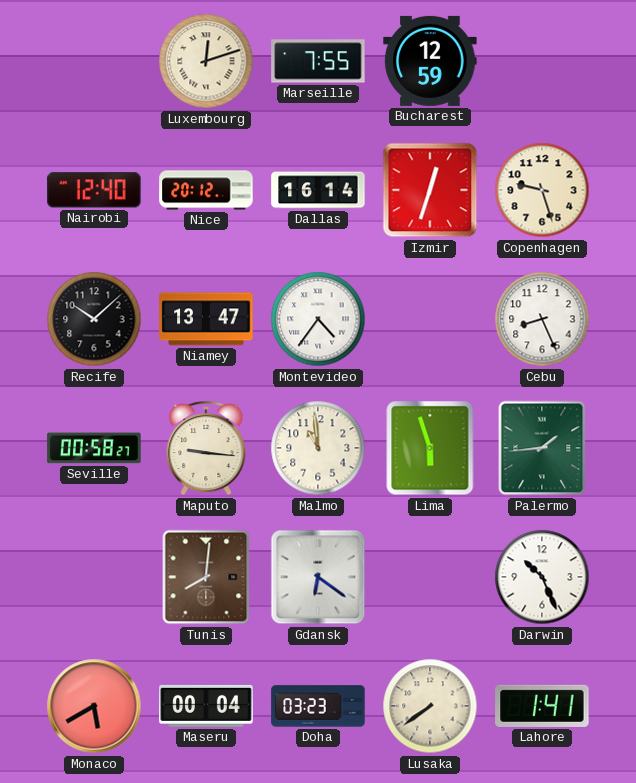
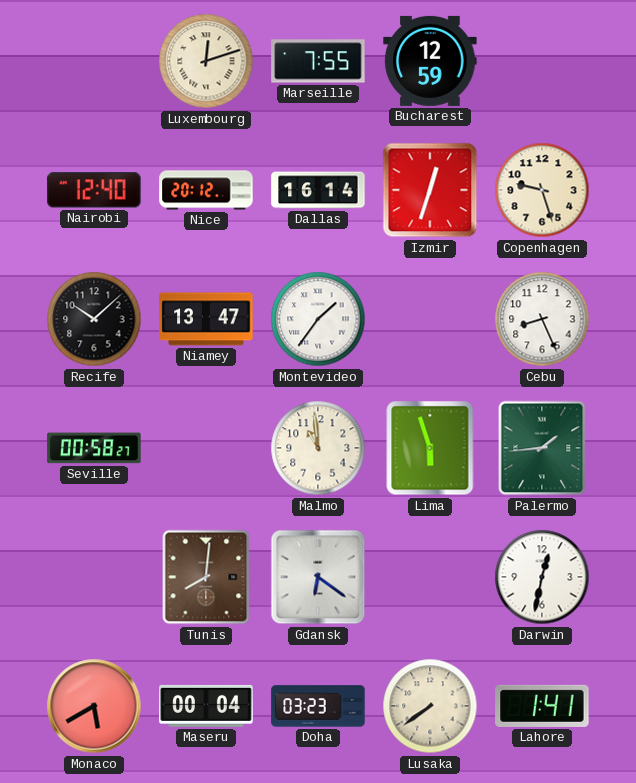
Montevideo: 4:36 -> 1:36 (318, 319)
Maputo: 9:16 -> none (206, 449)
Darwin: 10:26 -> 12:32 (542, 577)
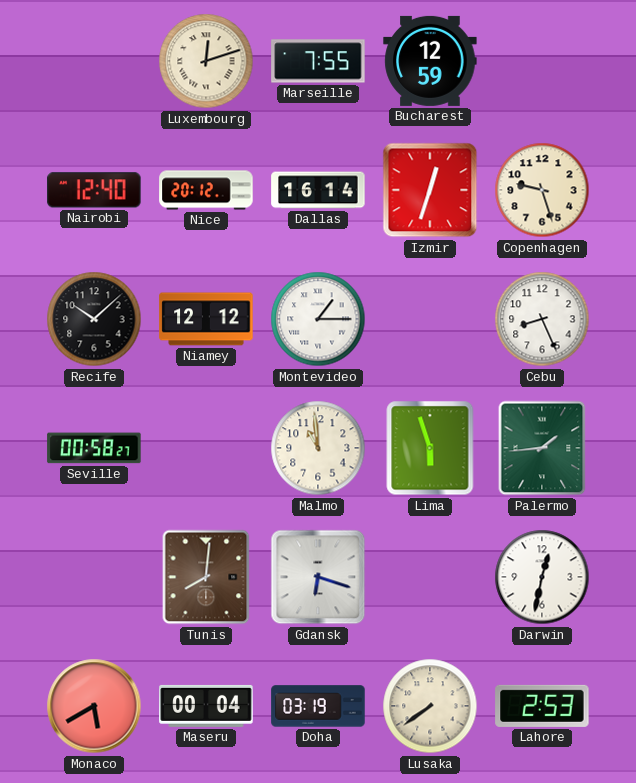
Niamey: 13:47 -> 12:12 (206, 319)
Montevideo: 1:36 -> 1:15 (318, 319)
Gdansk: 6:21 -> 6:18 (318, 577)
Doha: 03:23 -> 03:19 (318, 706)
Lahore: 1:41 -> 2:53 (542, 706)
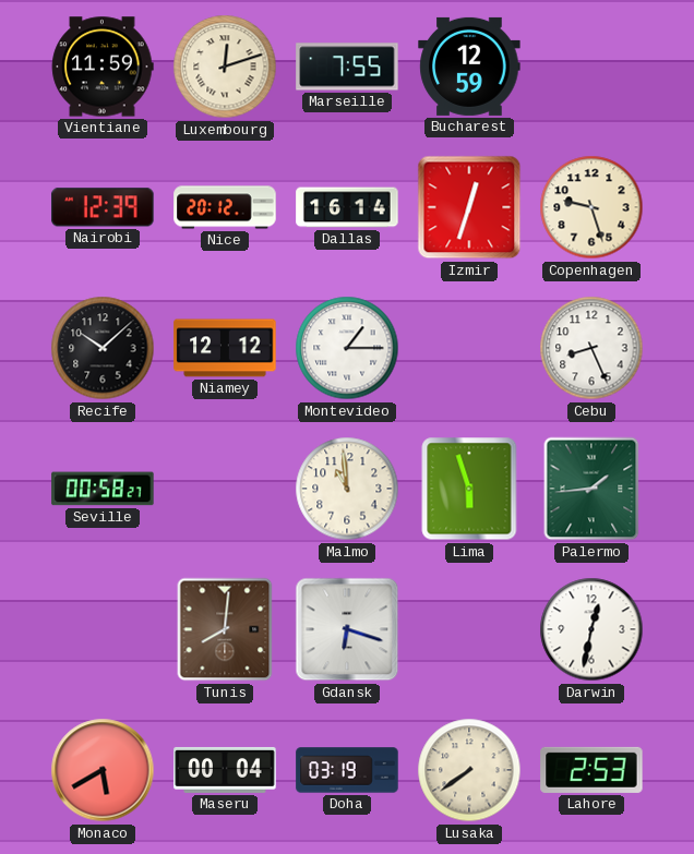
Vientiane: none -> 11:59 (103, 67)
Nairobi: 12:40 -> 12:39 (103, 207)
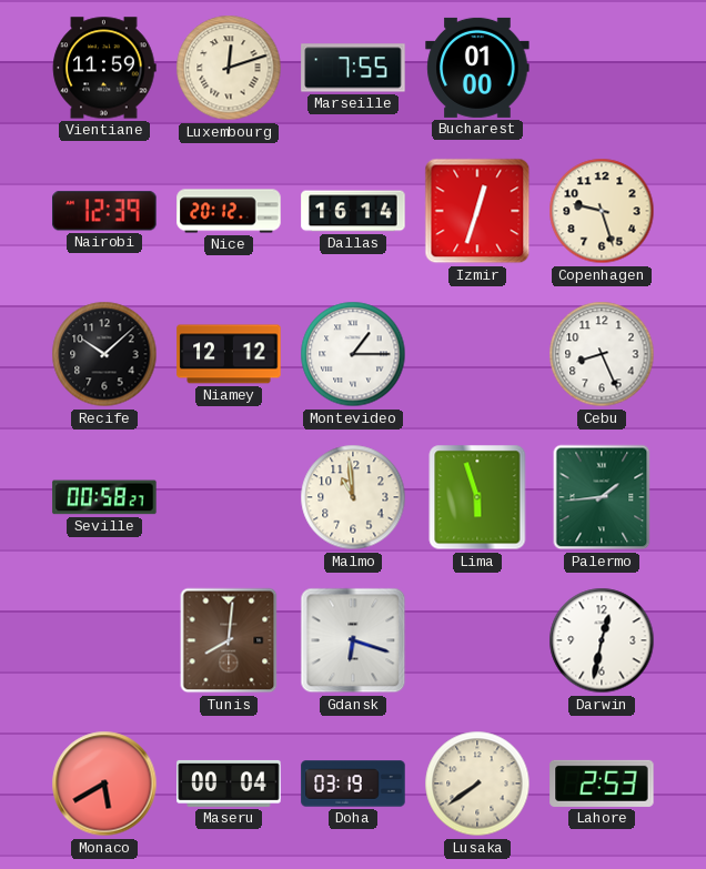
Bucharest: 12:59 -> 01:00 (477, 68)
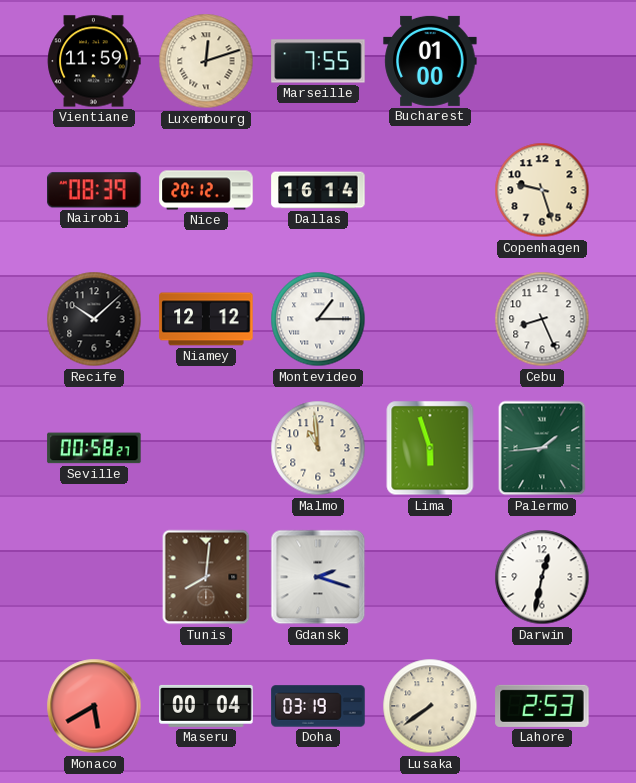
Nairobi: 12:39 -> 08:39 (94, 190)
Izmir: 12:33 -> none (477, 211)
Gdansk: 6:18 -> 2:18 (318, 577)
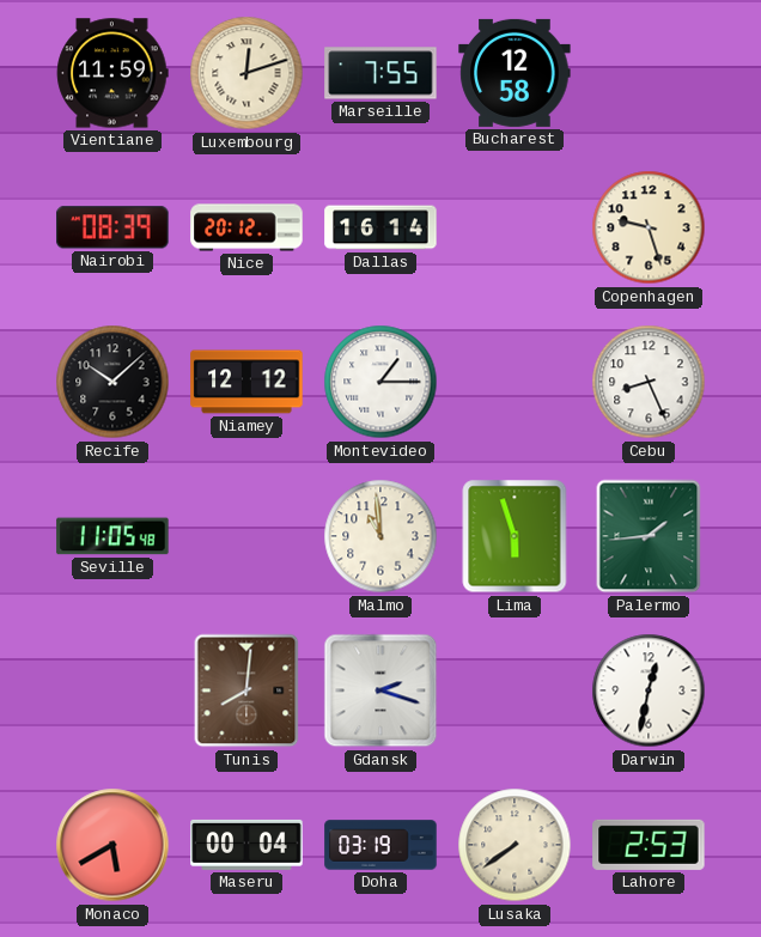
Bucharest: 01:00 -> 12:58 (515, 73)
Seville: 00:58 -> 11:05 (112, 536)
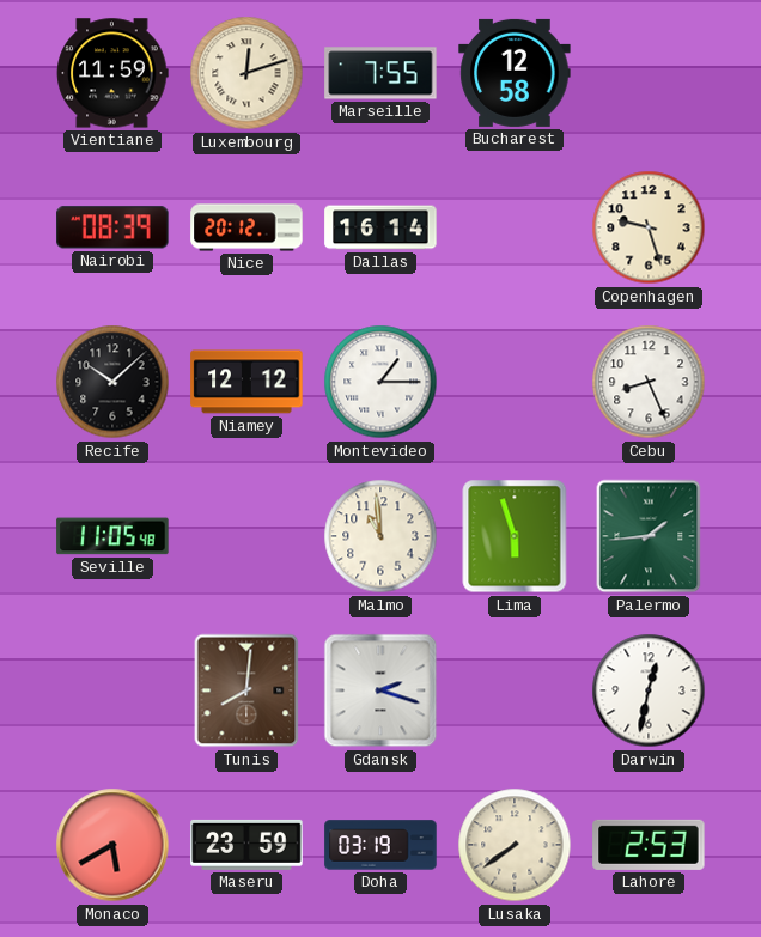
Maseru: 00:04 -> 23:59 (246, 845)
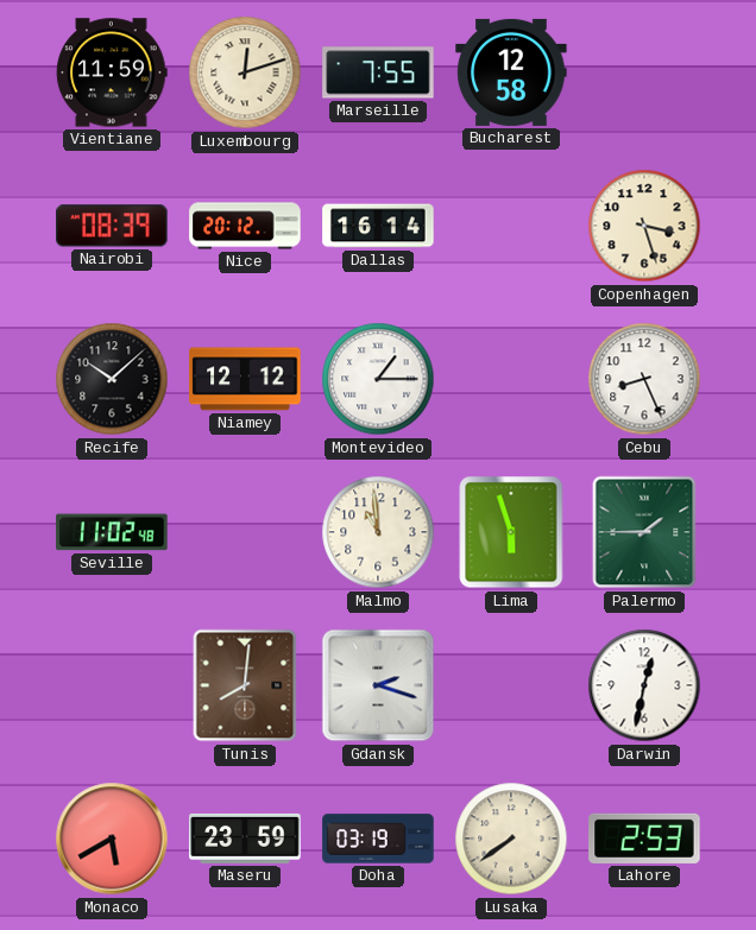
Copenhagen: 9:27 -> 3:27 (644, 226)
Seville: 11:05 -> 11:02 (112, 532)
Palermo: 1:44 -> 1:45 (644, 532)
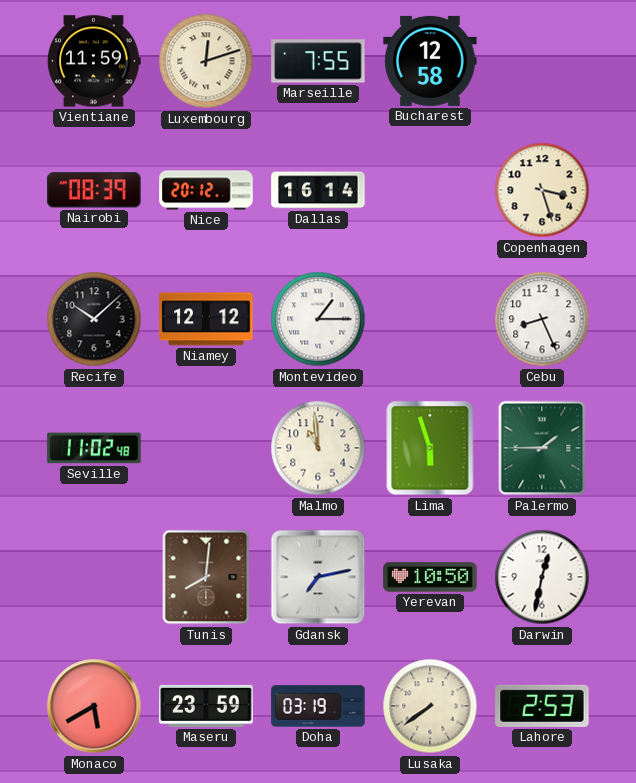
Gdansk: 2:18 -> 7:13 (318, 577)
Yerevan: none -> 10:50 (430, 577)
